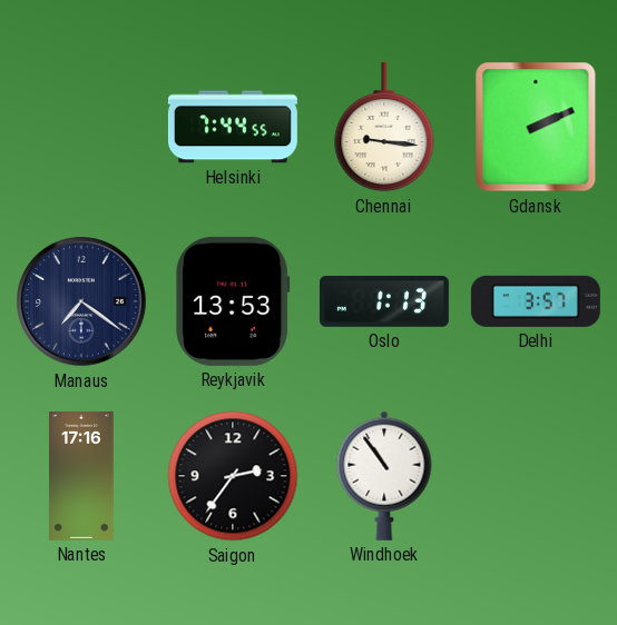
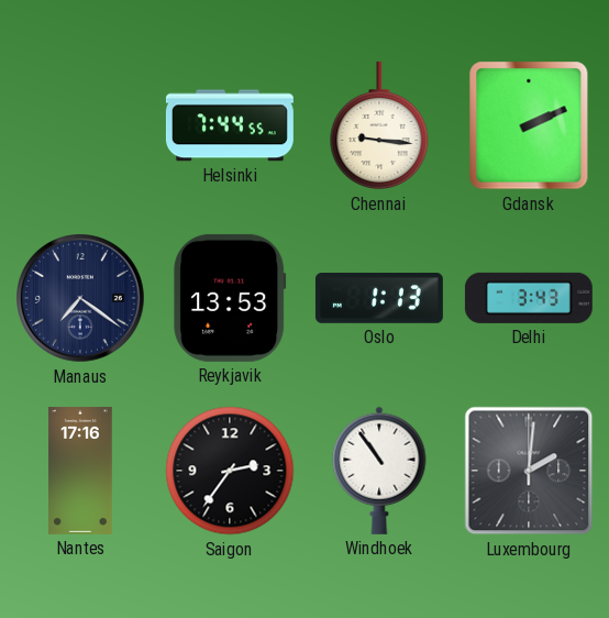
Delhi: 3:57 -> 3:43 (529, 298)
Luxembourg: none -> 2:01 (529, 471)
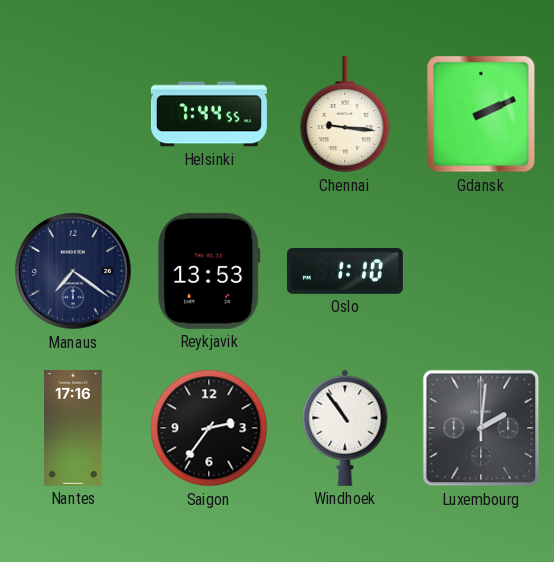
Oslo: 1:13 -> 1:10 (345, 272)
Delhi: 3:43 -> none (529, 298)
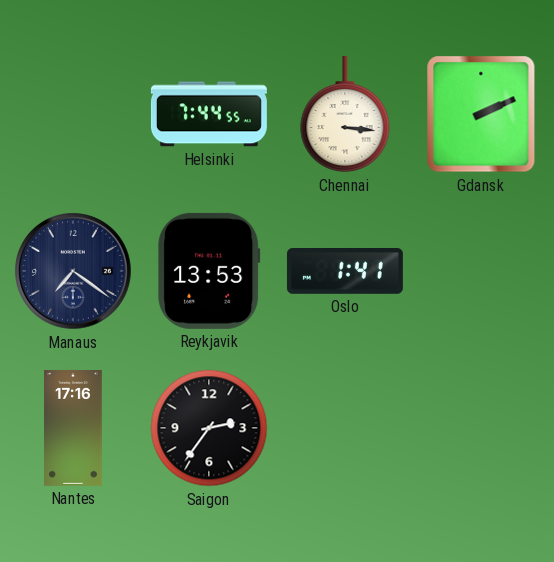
Chennai: 9:16 -> 3:16 (345, 114)
Oslo: 1:10 -> 1:41 (345, 272)
Windhoek: 10:54 -> none (345, 428)
Luxembourg: 2:01 -> none (481, 428)
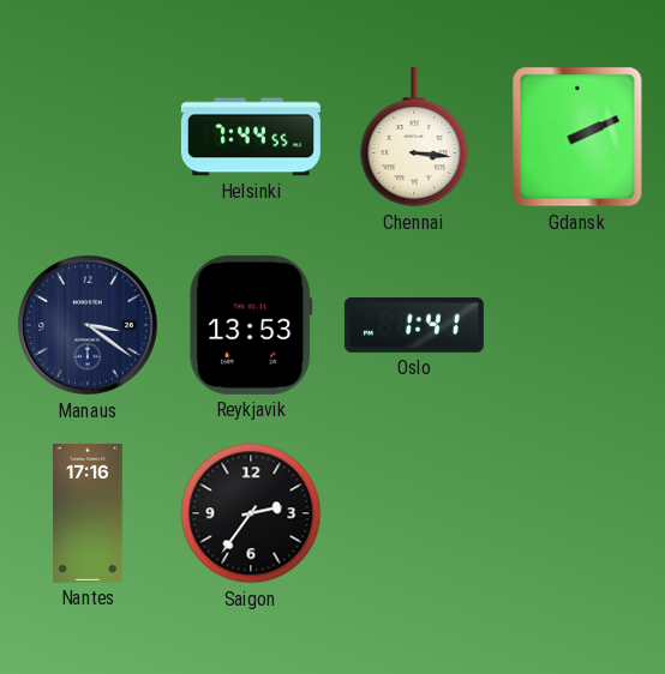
Manaus: 7:21 -> 3:21 (89, 326)
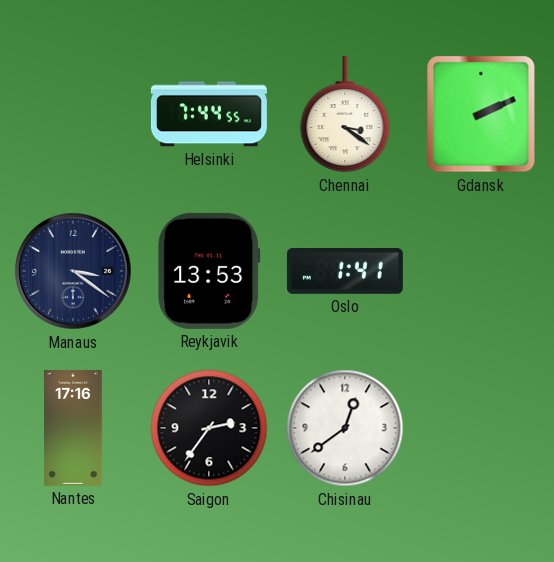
Chennai: 3:16 -> 3:21 (345, 114)
Chisinau: none -> 12:39 (345, 428)
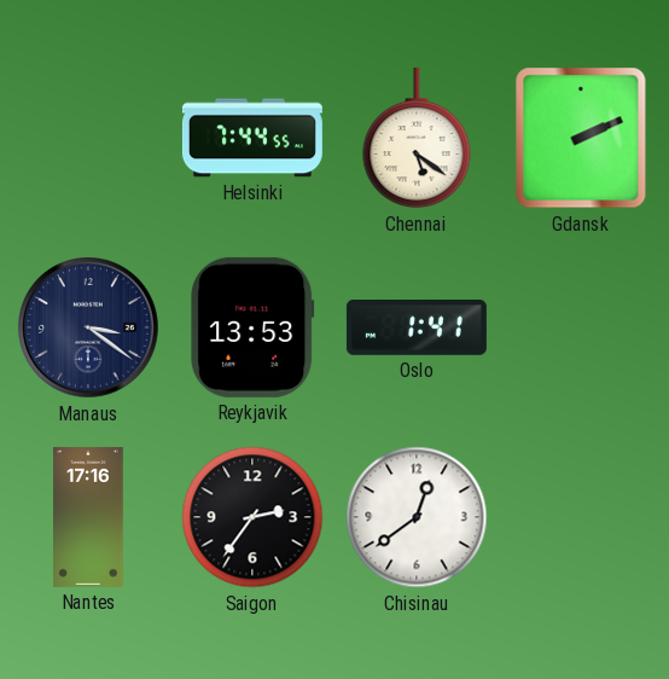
Chennai: 3:21 -> 5:21 (417, 138)
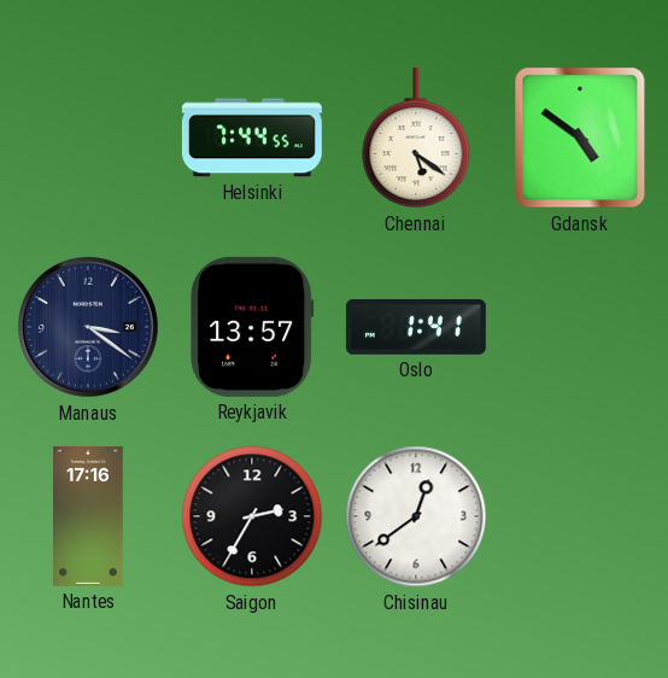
Gdansk: 2:11 -> 4:51 (580, 138)
Reykjavik: 13:53 -> 13:57 (252, 327)
Saigon: 2:36 -> 2:35 (252, 516)
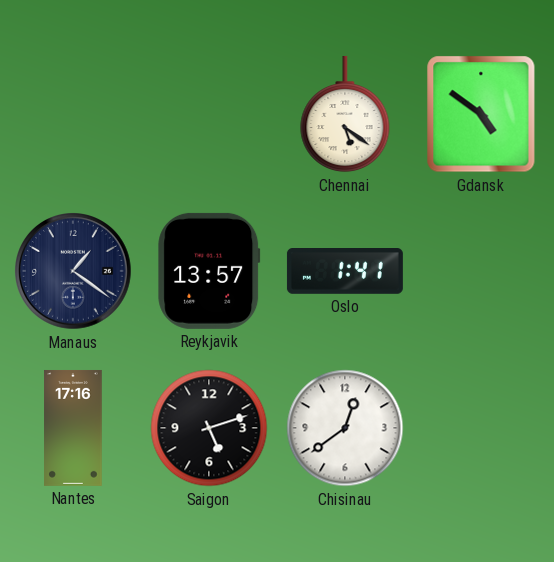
Helsinki: 7:44 -> none (252, 138)
Manaus: 3:21 -> 1:21 (74, 272)
Saigon: 2:35 -> 5:12 (209, 428)
